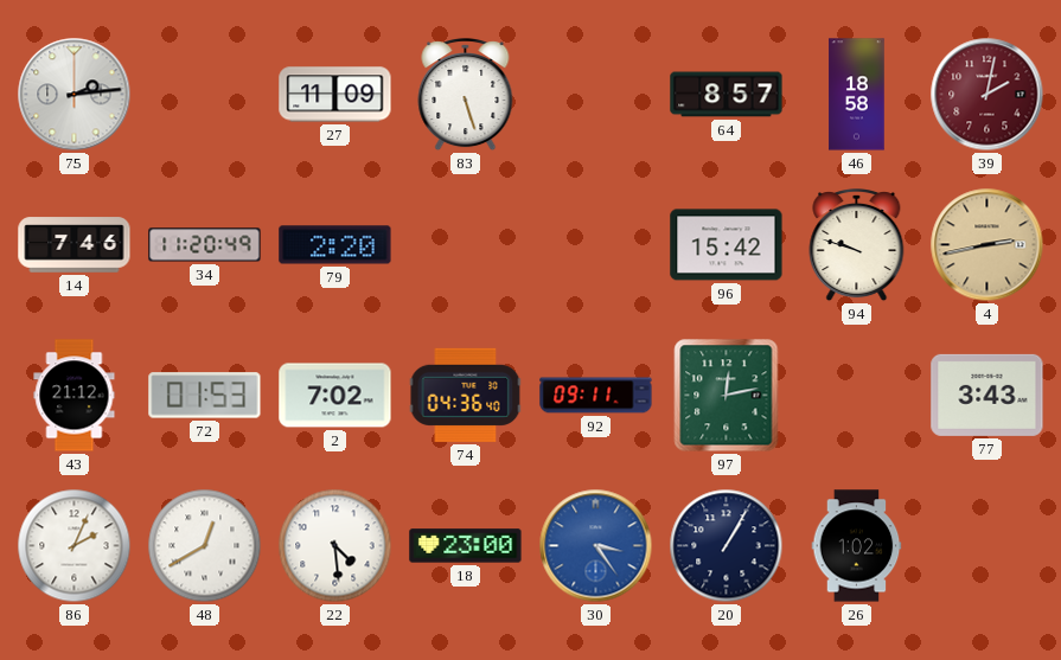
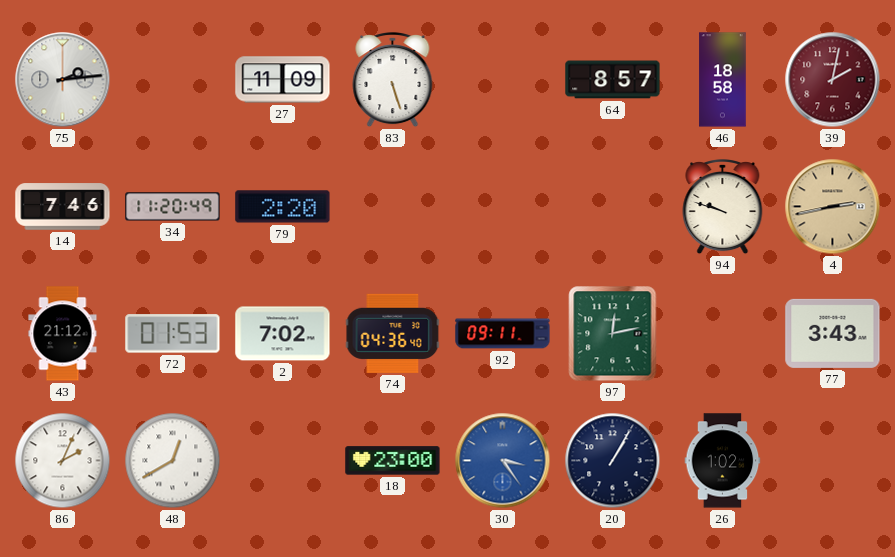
96: 15:42 -> none (727, 245)
22: 4:29 -> none (335, 546)
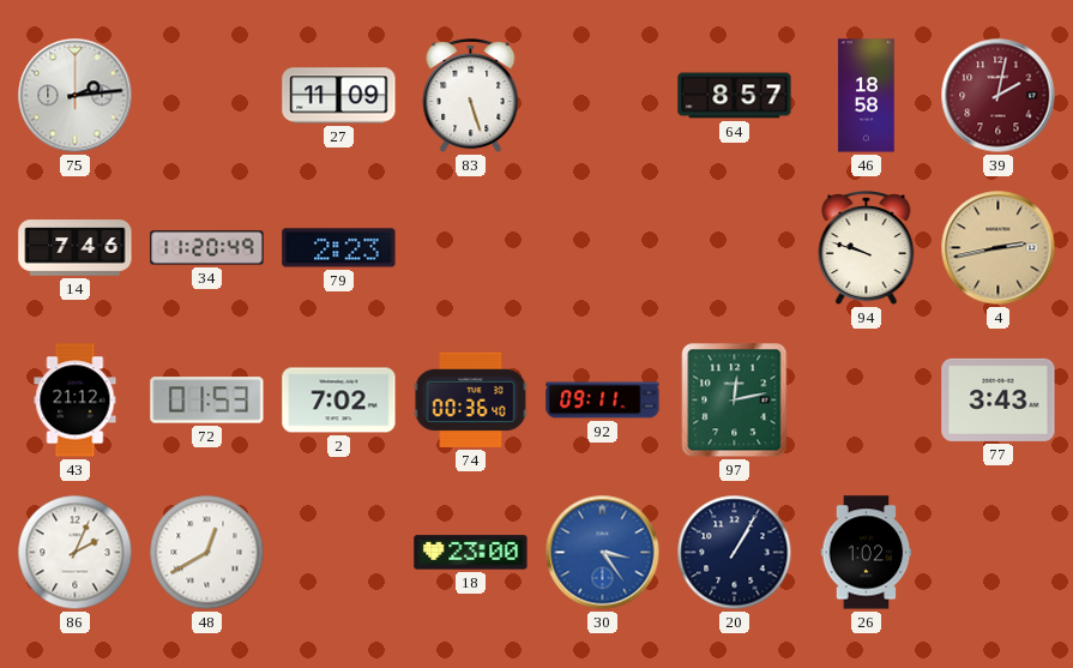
79: 2:20 -> 2:23 (339, 248)
74: 04:36 -> 00:36 (471, 399)
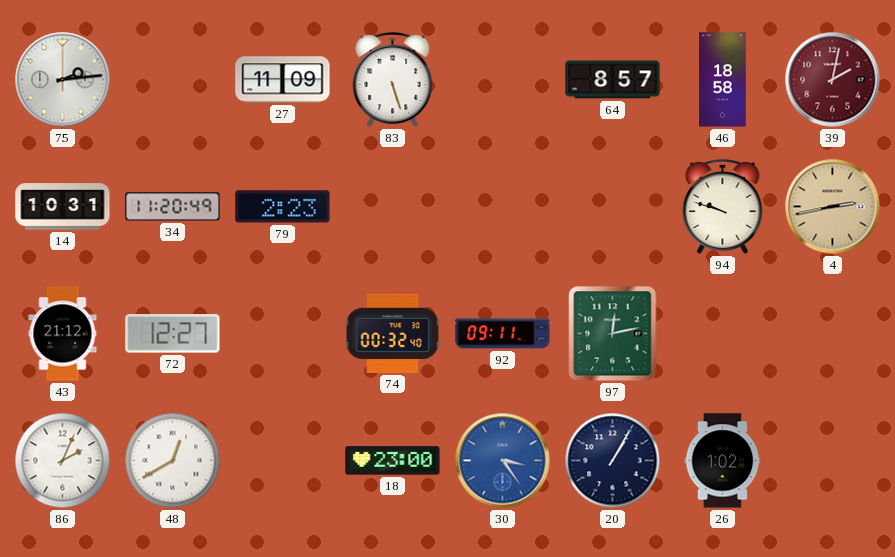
14: 7:46 -> 10:31 (63, 207)
72: 01:53 -> 12:27 (173, 334)
2: 7:02 -> none (339, 401)
74: 00:36 -> 00:32 (393, 333)
77: 3:43 -> none (999, 399)
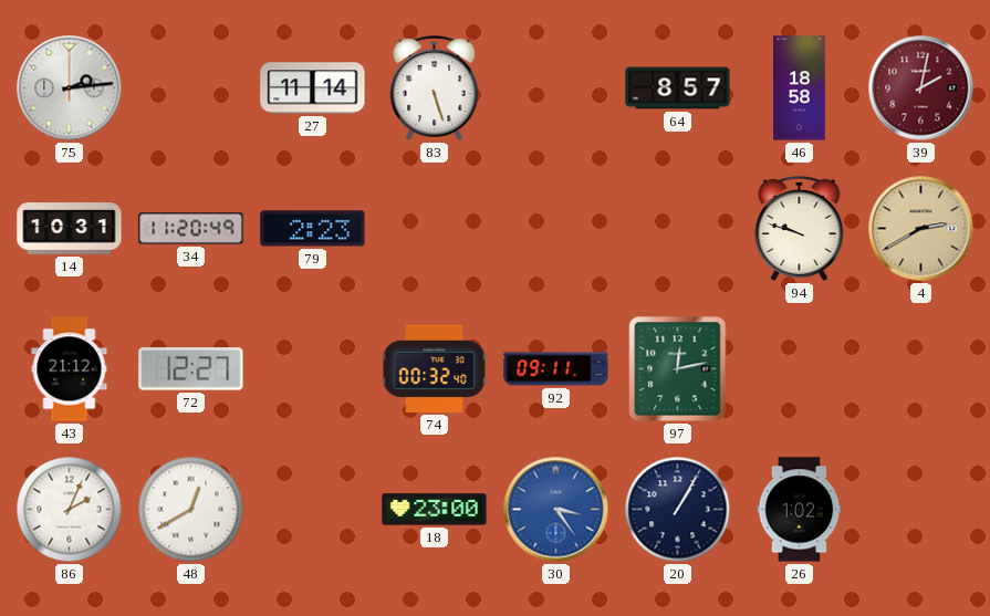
27: 11:09 -> 11:14 (313, 88)
4: 2:43 -> 2:40 (921, 229)
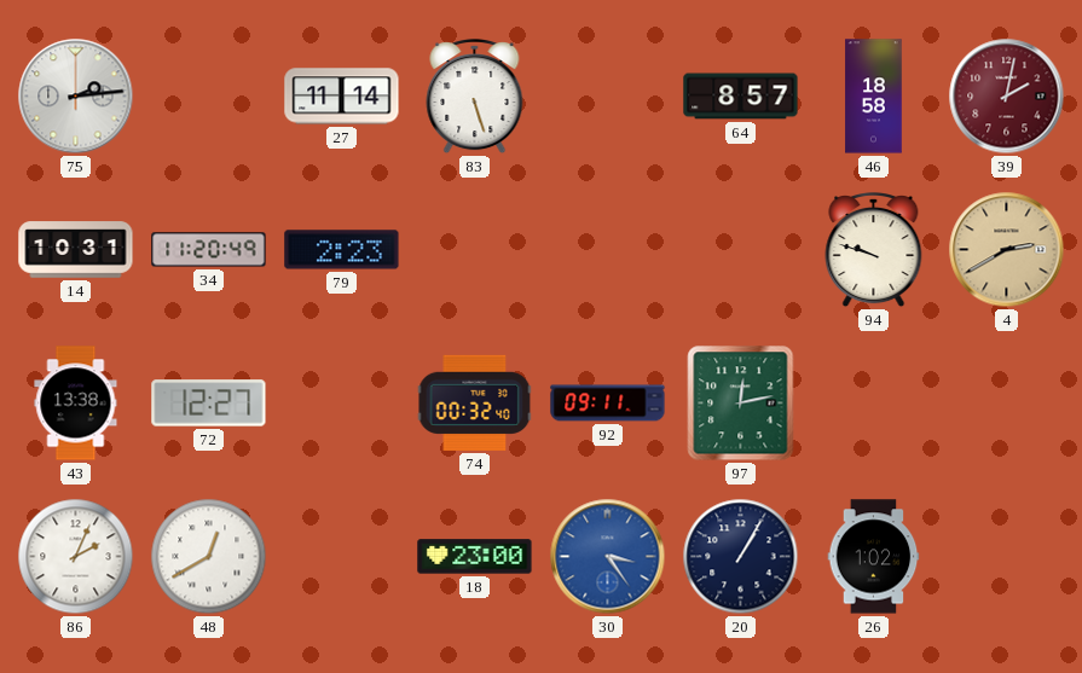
43: 21:12 -> 13:38 (76, 404)
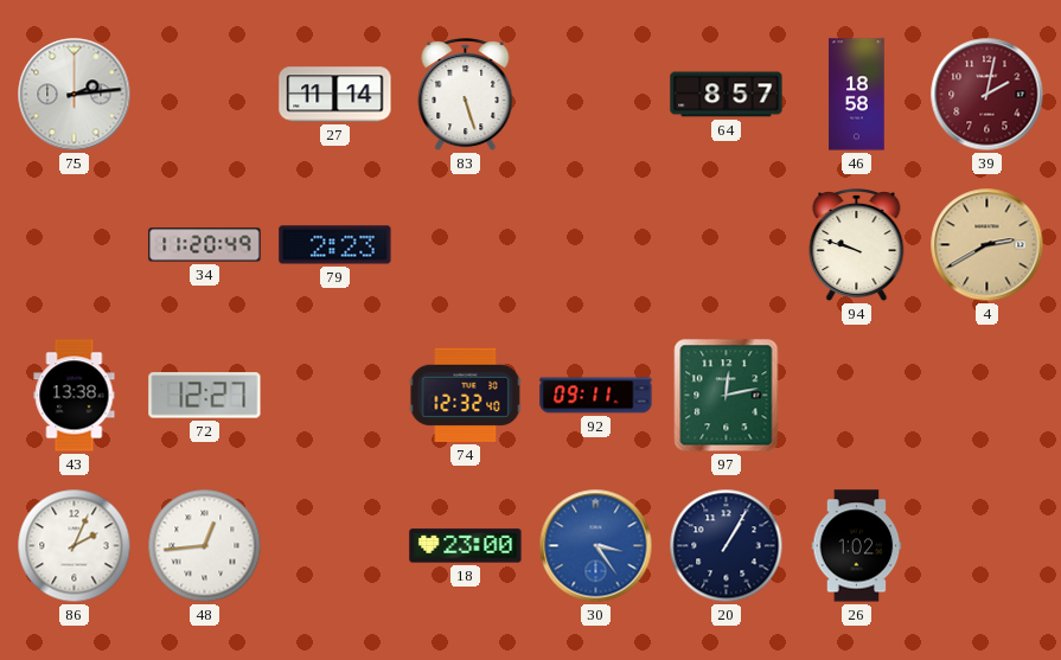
14: 10:31 -> none (76, 250)
74: 00:32 -> 12:32 (466, 395)
48: 12:40 -> 12:44 (205, 546)
